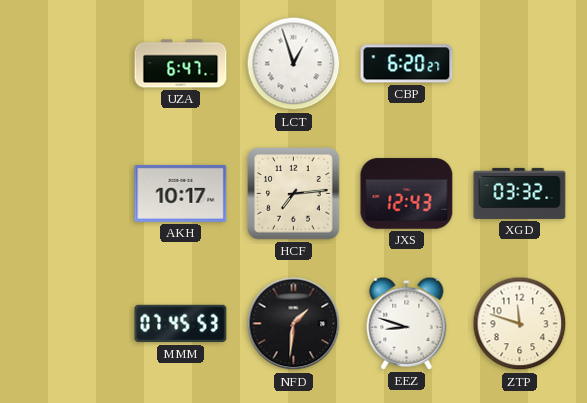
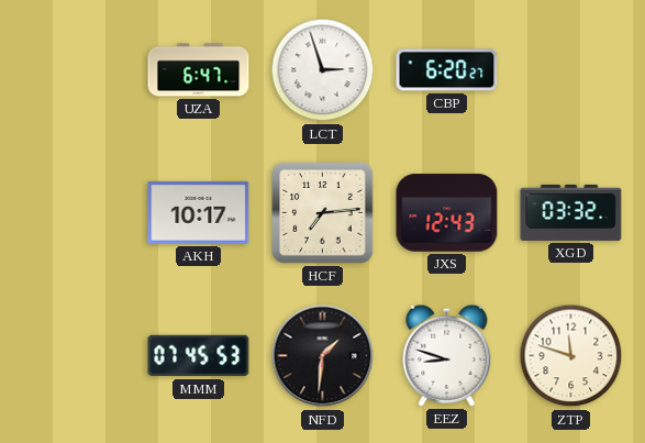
LCT: 12:57 -> 2:57 (323, 70)
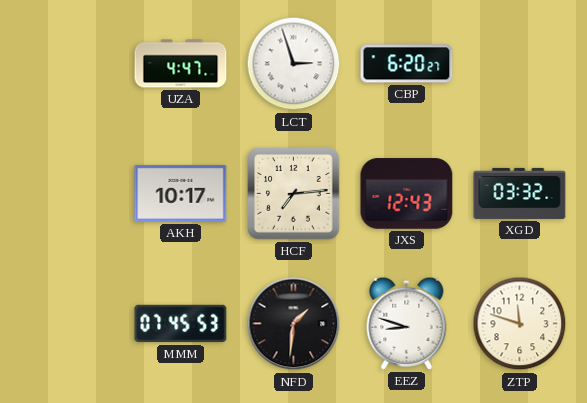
UZA: 6:47 -> 4:47 (181, 64)
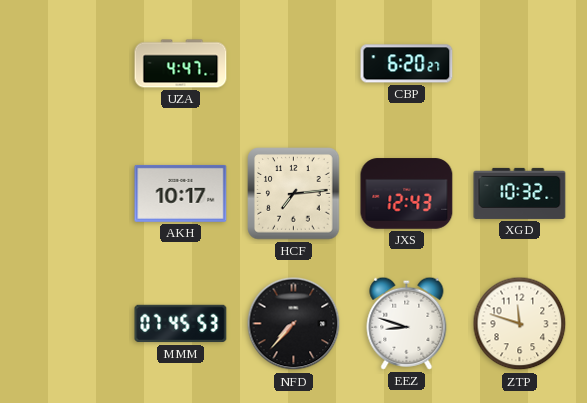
LCT: 2:57 -> none (294, 64)
XGD: 03:32 -> 10:32 (520, 193)
NFD: 1:31 -> 7:37 (294, 324)
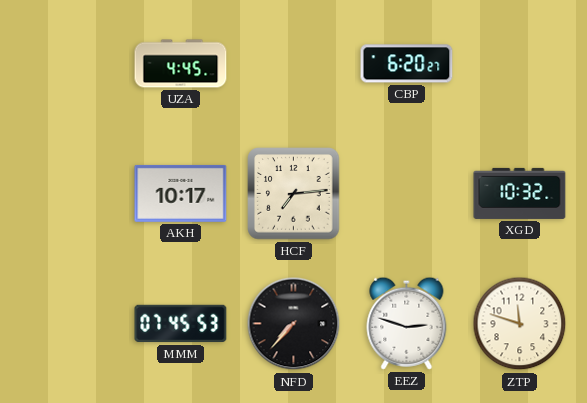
UZA: 4:47 -> 4:45 (181, 64)
JXS: 12:43 -> none (407, 194)
EEZ: 8:48 -> 2:48 (407, 323)
